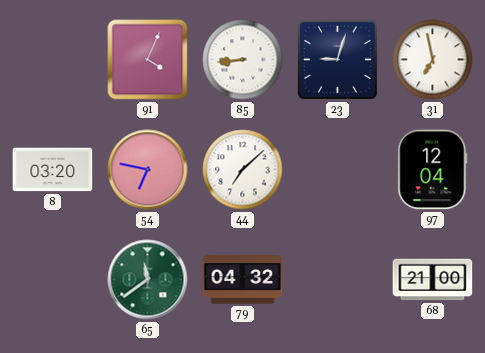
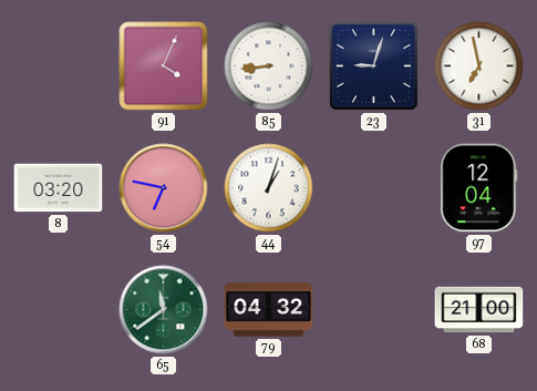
44: 7:08 -> 1:03 (269, 188)
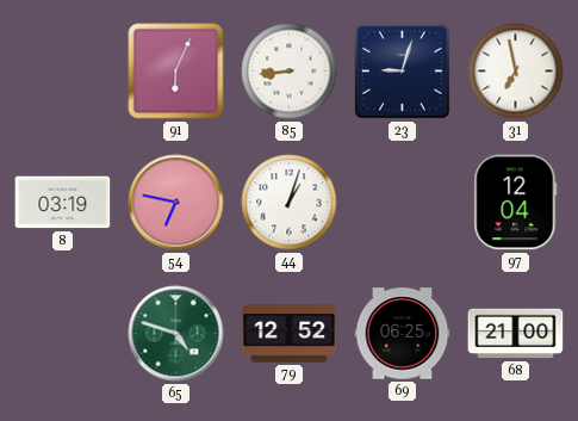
91: 4:04 -> 6:04 (176, 72)
8: 03:20 -> 03:19 (63, 203)
65: 11:39 -> 4:48 (176, 334)
79: 04:32 -> 12:52 (290, 334)
69: none -> 06:25 (403, 334)
